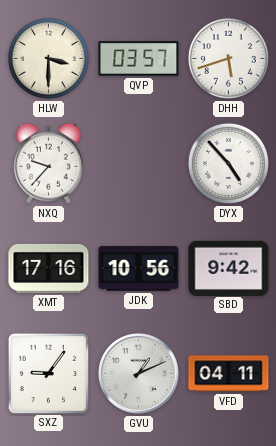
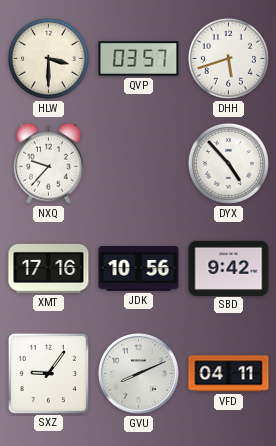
GVU: 1:11 -> 8:11 (139, 374)
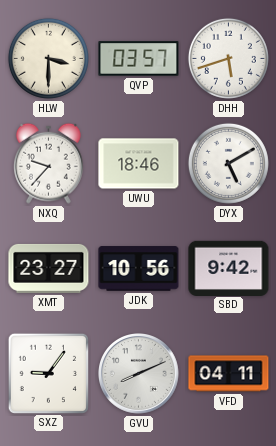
UWU: none -> 18:46 (139, 164)
DYX: 4:53 -> 5:10 (228, 163)
XMT: 17:16 -> 23:27 (49, 268)
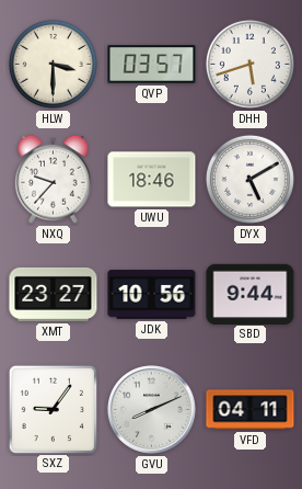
SBD: 9:42 -> 9:44 (251, 294)
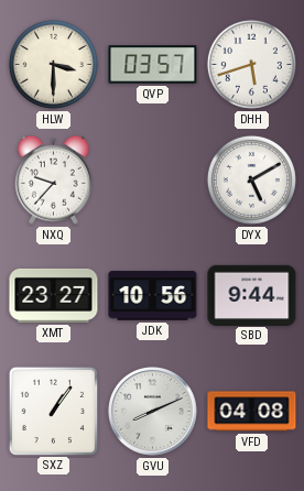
UWU: 18:46 -> none (152, 180)
SXZ: 9:06 -> 1:06 (53, 411)
VFD: 04:11 -> 04:08 (252, 412)
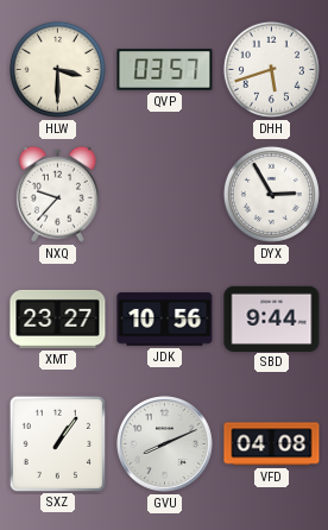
DYX: 5:10 -> 2:55 (271, 194)
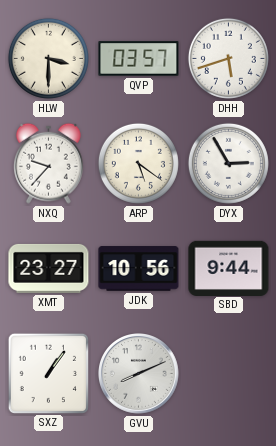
ARP: none -> 5:21 (138, 163)
VFD: 04:08 -> none (272, 444)
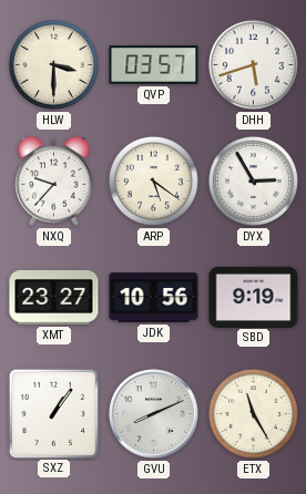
SBD: 9:44 -> 9:19 (254, 297)
ETX: none -> 11:25 (253, 413)
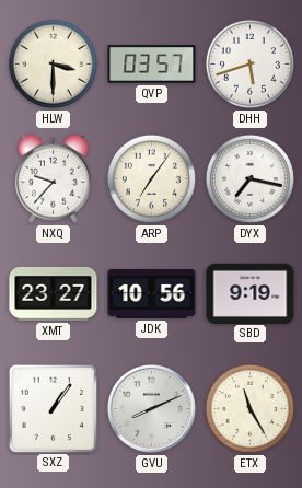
ARP: 5:21 -> 7:06 (151, 178)
DYX: 2:55 -> 7:17 (249, 178)
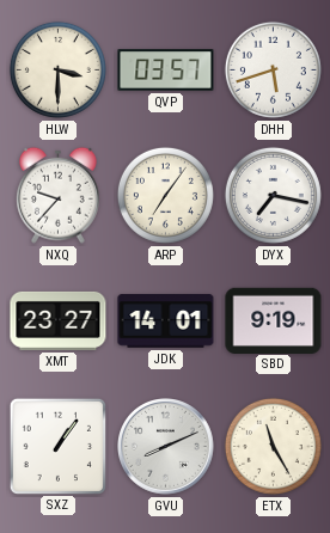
JDK: 10:56 -> 14:01 (166, 321)
